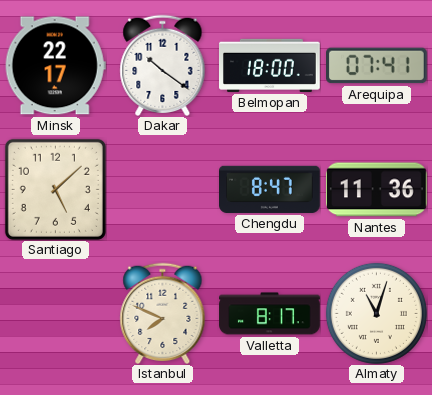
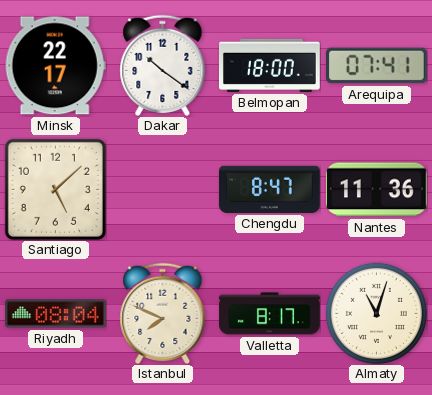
Riyadh: none -> 08:04 (56, 314)
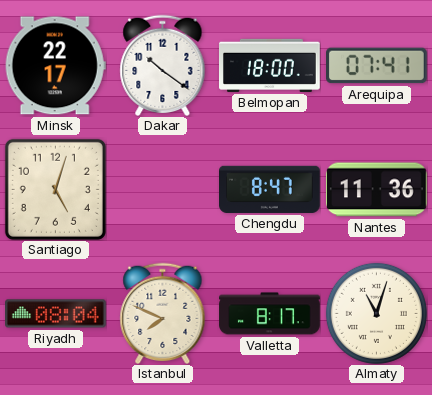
Santiago: 5:08 -> 5:03 (55, 189)
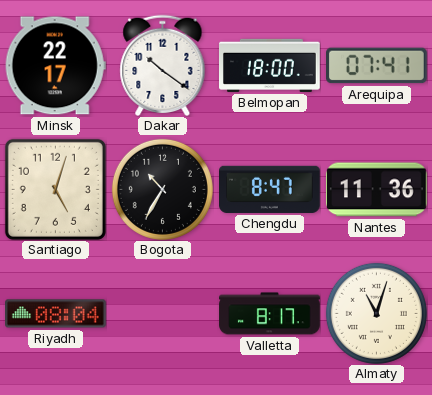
Bogota: none -> 10:35 (162, 189)
Istanbul: 7:49 -> none (163, 313)
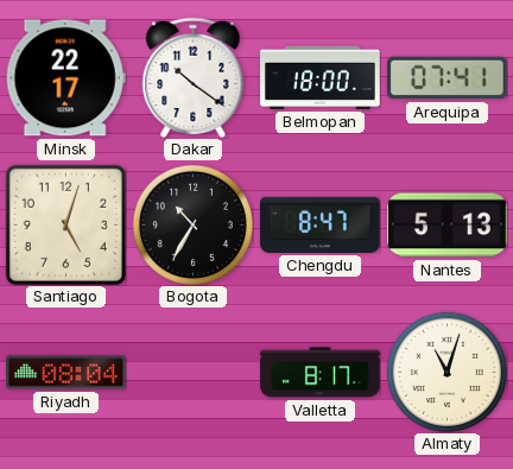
Nantes: 11:36 -> 5:13 (448, 226)
